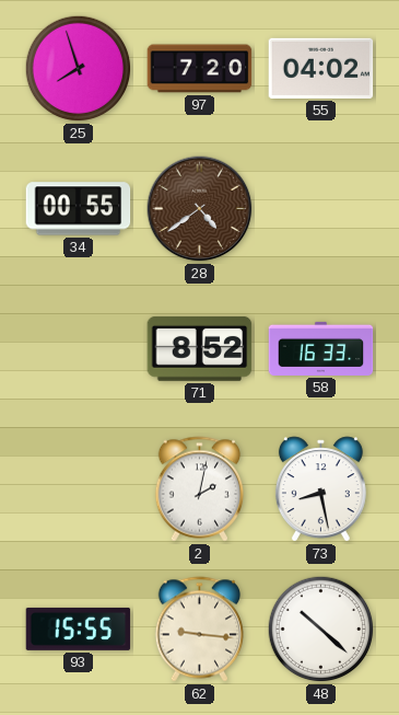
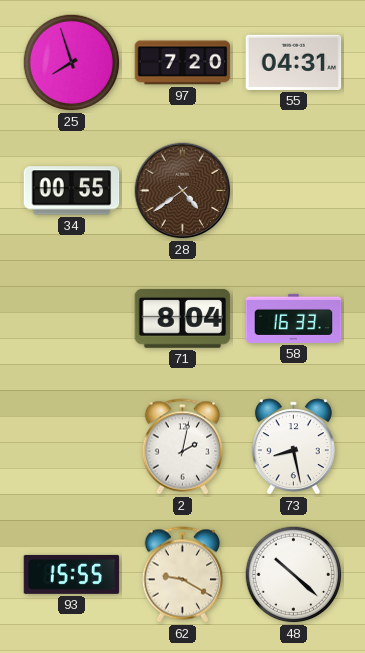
55: 04:02 -> 04:31 (294, 62)
71: 8:52 -> 8:04 (183, 318)
62: 9:16 -> 9:20 (183, 575)
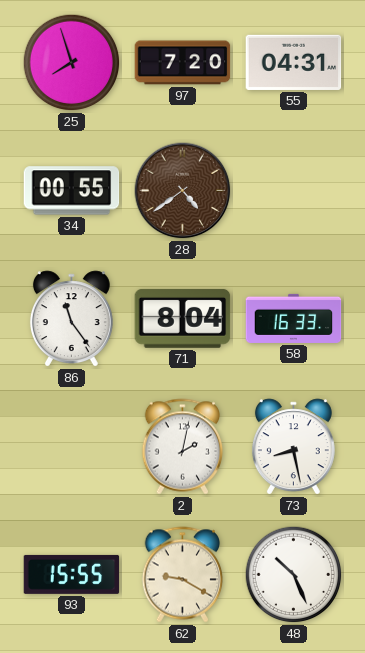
86: none -> 11:24 (71, 319)
48: 10:22 -> 10:26 (294, 575)
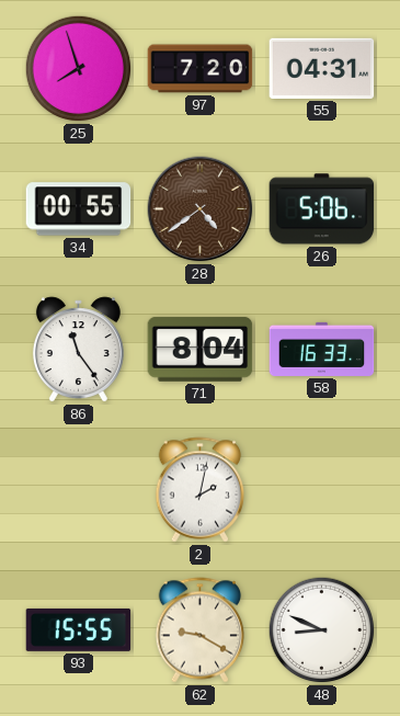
26: none -> 5:06 (322, 209)
73: 8:28 -> none (293, 447)
48: 10:26 -> 8:49 (322, 630)
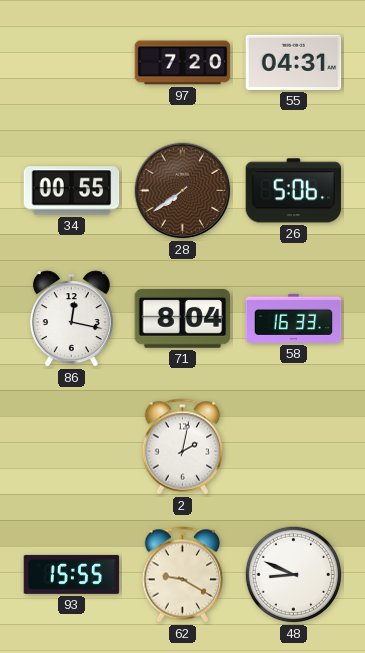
25: 7:57 -> none (79, 69)
28: 4:39 -> 7:39 (183, 191)
86: 11:24 -> 12:17 (71, 319)
